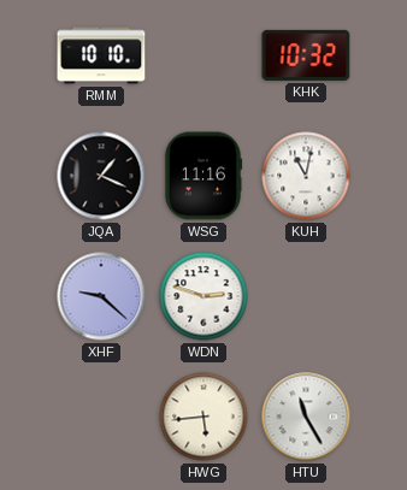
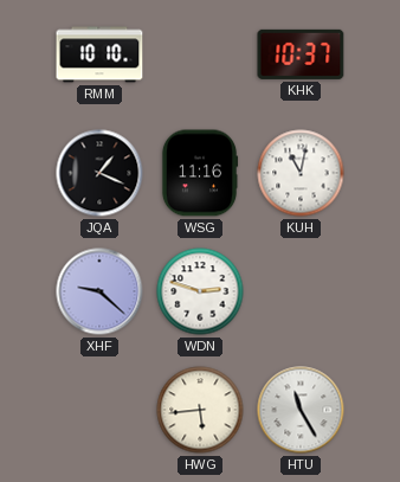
KHK: 10:32 -> 10:37 (301, 54)
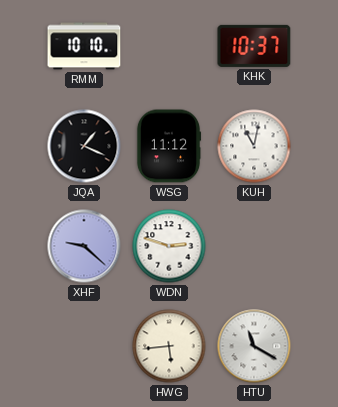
WSG: 11:16 -> 11:12 (169, 146)
HTU: 11:25 -> 11:20 (254, 346)
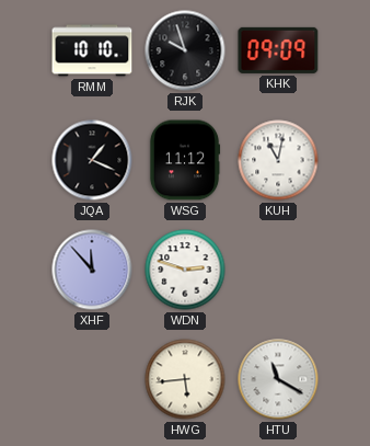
RJK: none -> 9:57 (185, 50)
KHK: 10:37 -> 09:09 (278, 50)
XHF: 9:22 -> 11:53 (92, 270)
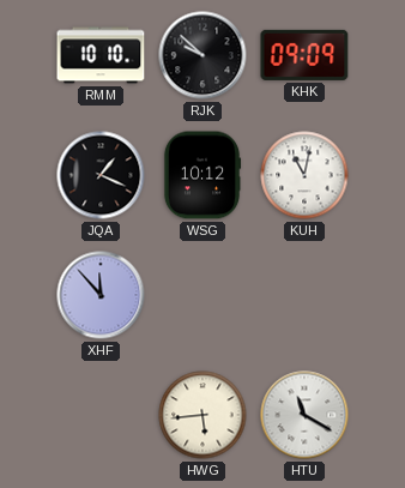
RJK: 9:57 -> 9:52 (202, 55)
WSG: 11:12 -> 10:12 (202, 175)
WDN: 2:48 -> none (185, 270)
